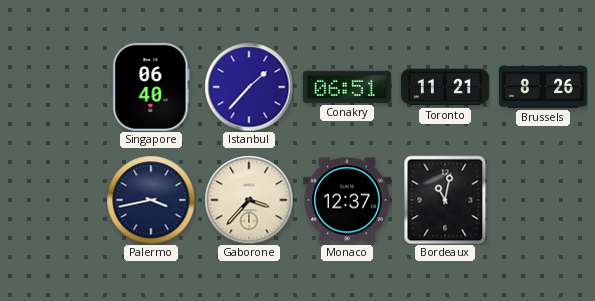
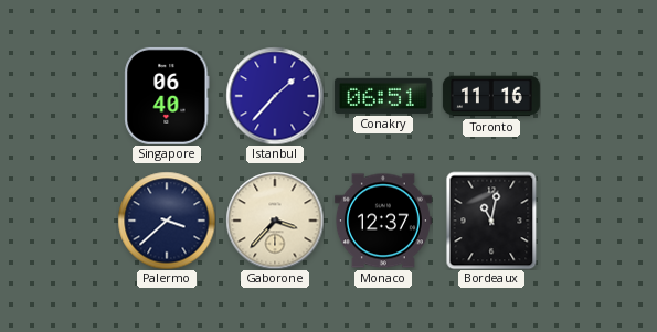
Toronto: 11:21 -> 11:16 (491, 96)
Brussels: 8:26 -> none (543, 87)
Palermo: 3:43 -> 3:38 (167, 221)
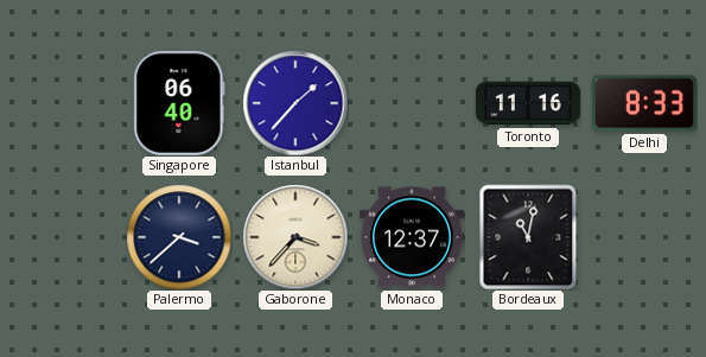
Conakry: 06:51 -> none (383, 96)
Delhi: none -> 8:33 (644, 103)
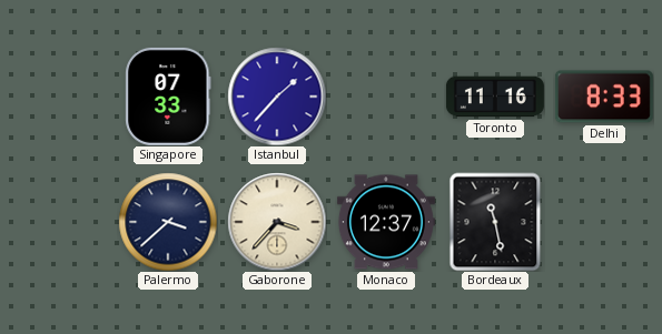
Singapore: 06:40 -> 07:33 (168, 97)
Bordeaux: 11:02 -> 11:28 (495, 222)
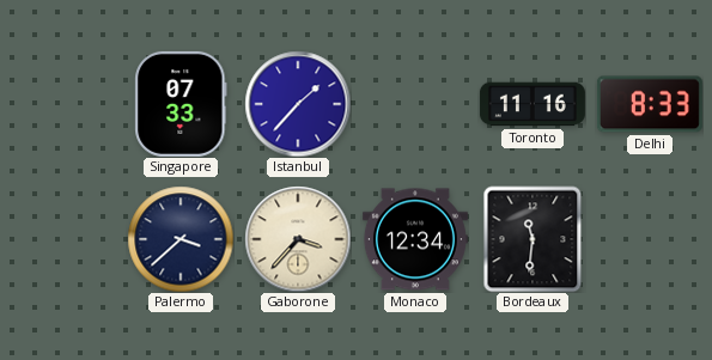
Monaco: 12:37 -> 12:34 (415, 239)
Bordeaux: 11:28 -> 11:31 (533, 239)
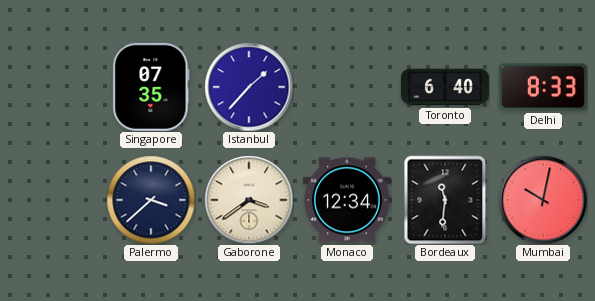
Singapore: 07:33 -> 07:35 (151, 87)
Toronto: 11:16 -> 6:40 (445, 87)
Gaborone: 3:37 -> 3:39 (249, 200)
Mumbai: none -> 10:02 (543, 200)
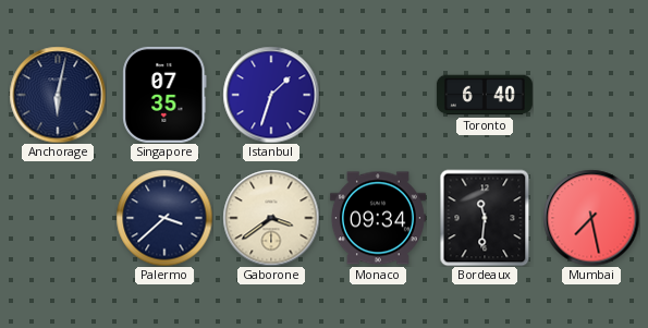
Anchorage: none -> 6:02 (58, 95)
Istanbul: 1:37 -> 1:33 (271, 95)
Delhi: 8:33 -> none (543, 87)
Monaco: 12:34 -> 09:34 (378, 218)
Mumbai: 10:02 -> 7:28 (591, 218)
